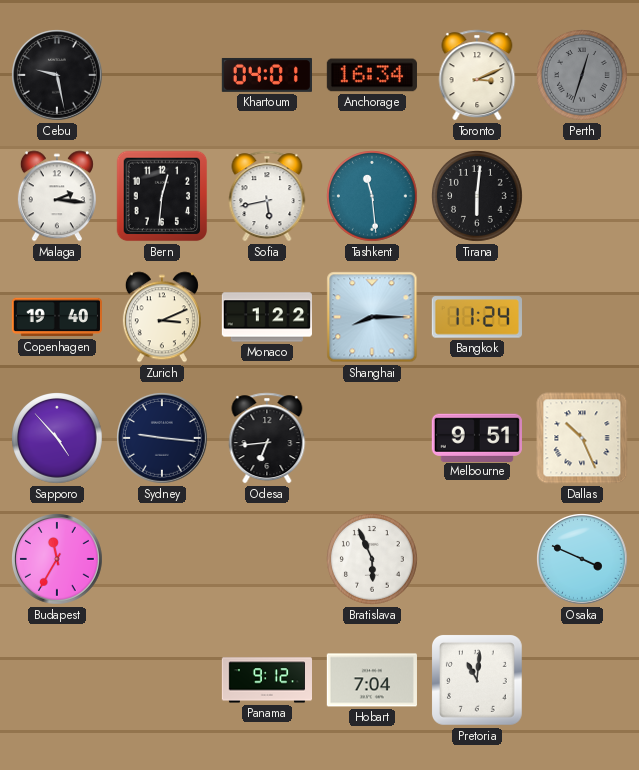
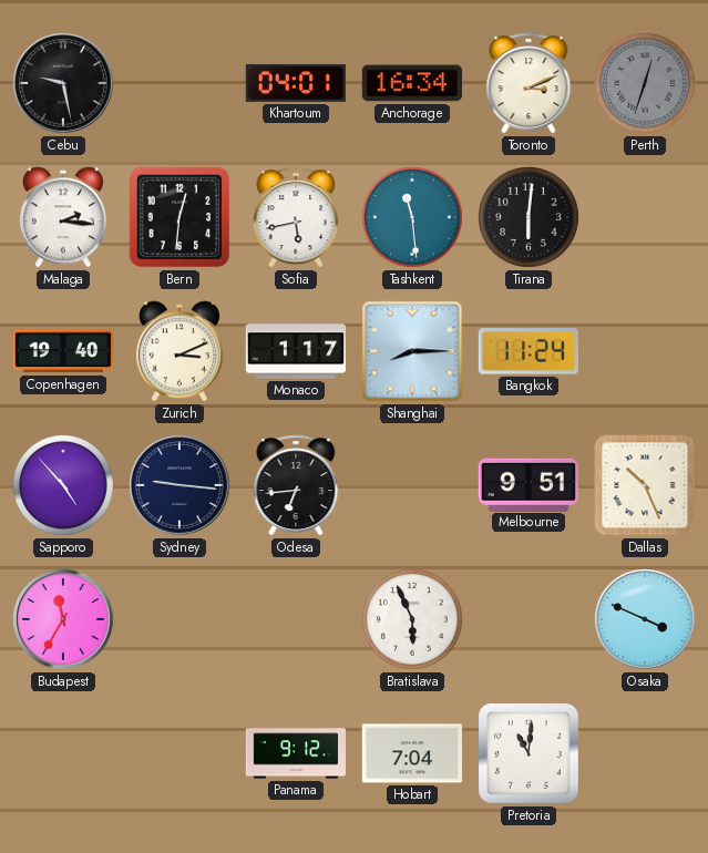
Monaco: 1:22 -> 1:17 (295, 351)
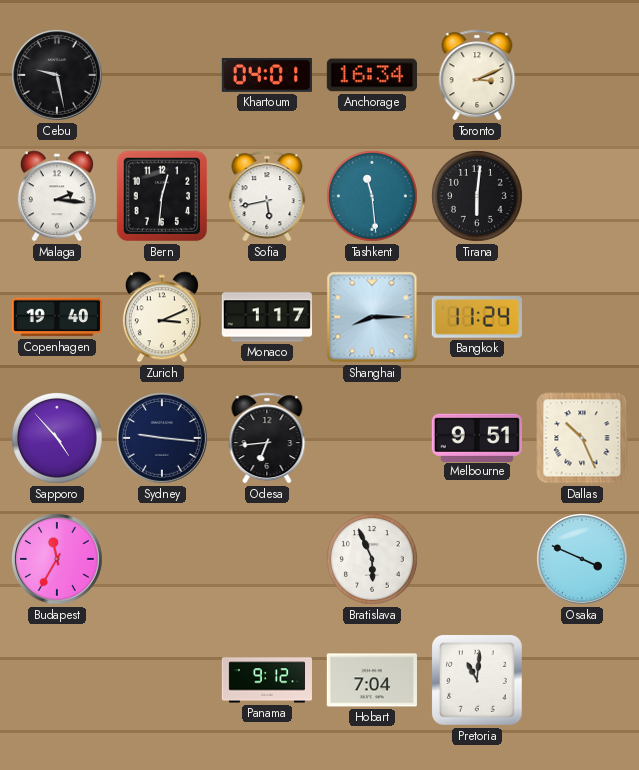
Perth: 12:33 -> none (646, 84)
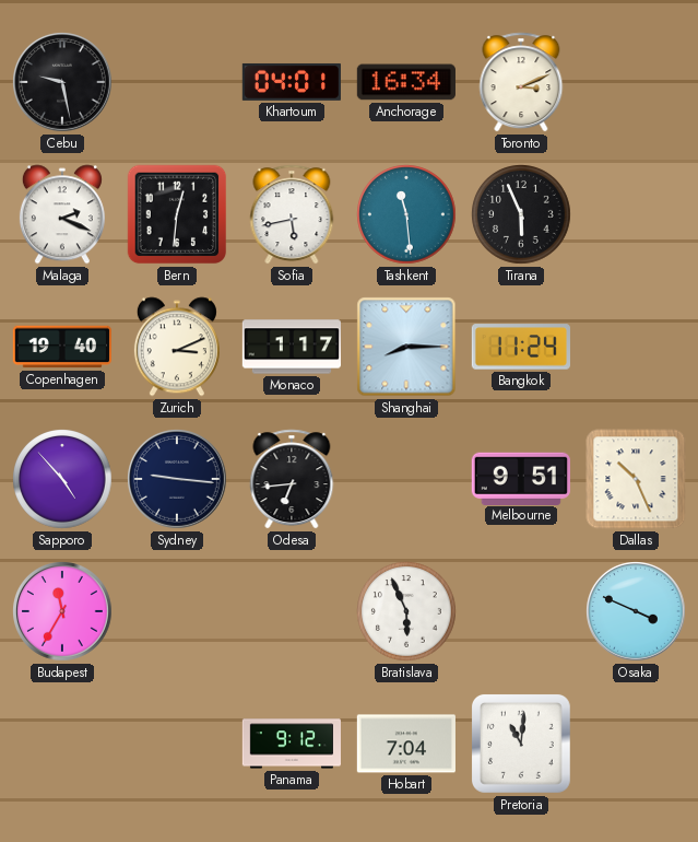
Malaga: 2:16 -> 2:19 (62, 214)
Tirana: 6:01 -> 5:56 (522, 215)
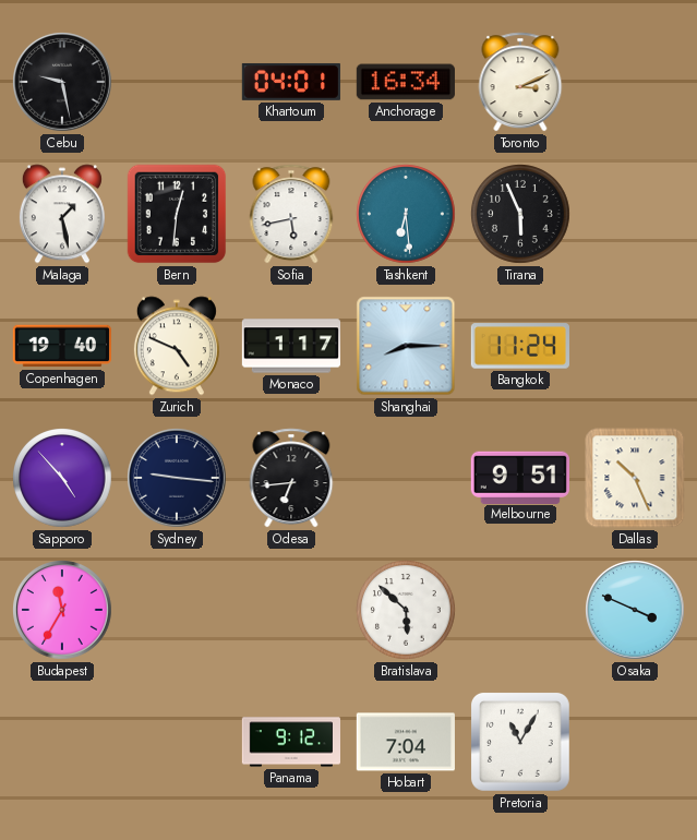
Malaga: 2:19 -> 1:28 (62, 214)
Tashkent: 11:29 -> 6:29 (407, 215)
Zurich: 3:11 -> 4:49 (177, 346)
Bratislava: 5:56 -> 5:52 (407, 611)
Pretoria: 11:01 -> 11:05 (520, 742)
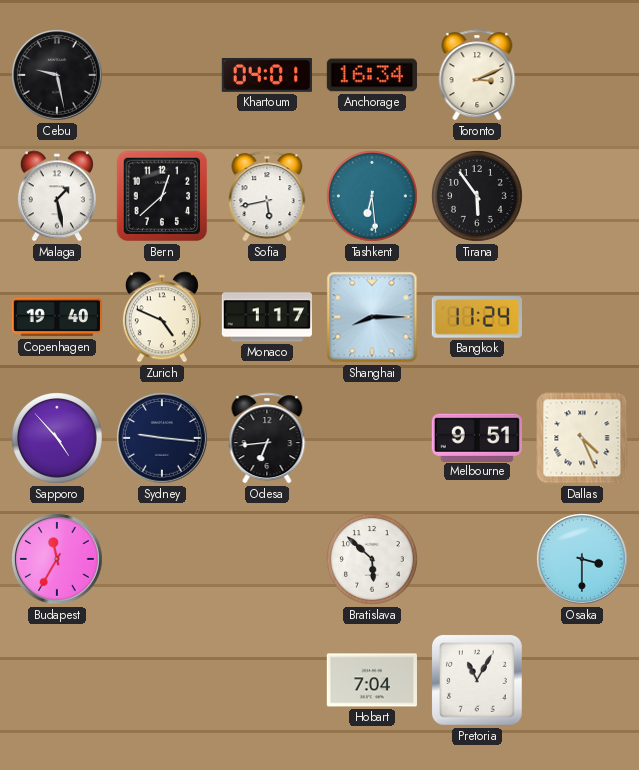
Bern: 12:31 -> 12:38 (162, 196)
Tirana: 5:56 -> 5:54 (478, 197)
Dallas: 10:26 -> 4:26 (582, 438)
Osaka: 3:49 -> 3:30 (583, 560)
Panama: 9:12 -> none (290, 742)
